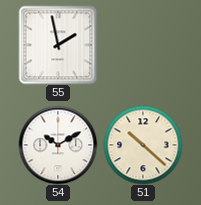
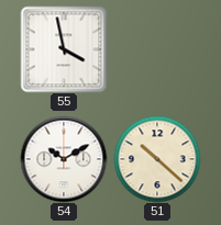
55: 1:58 -> 3:58 (64, 49)
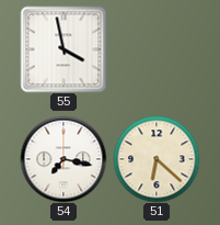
54: 10:10 -> 7:17 (63, 159)
51: 10:22 -> 6:22 (157, 159)
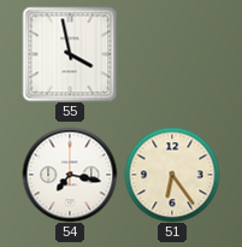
51: 6:22 -> 6:24 (172, 175)
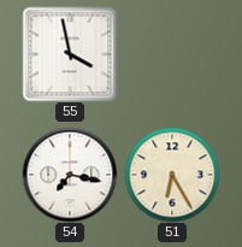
51: 6:24 -> 6:25 (172, 175)
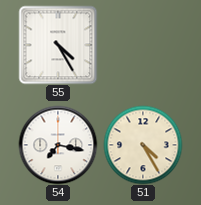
55: 3:58 -> 4:25 (58, 45)
51: 6:25 -> 4:25 (143, 145)
